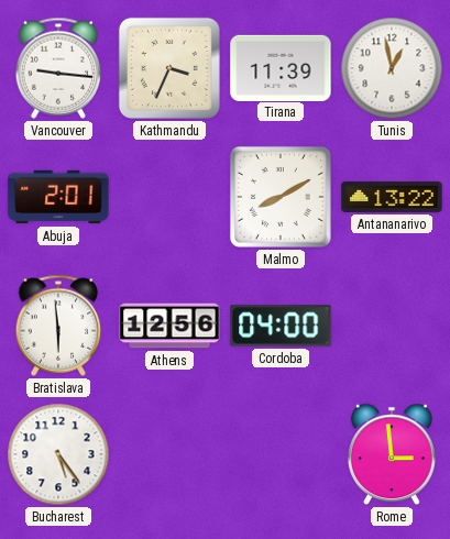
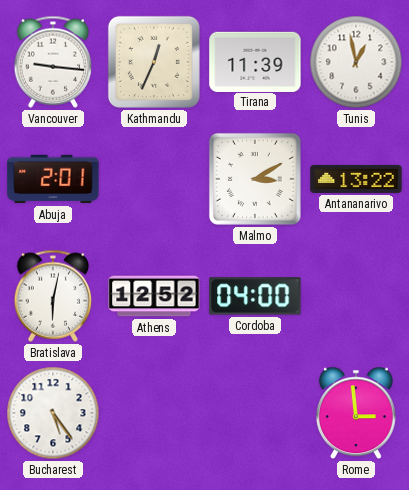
Kathmandu: 3:34 -> 12:34 (154, 62)
Malmo: 8:10 -> 3:10 (255, 179)
Bratislava: 5:59 -> 6:02 (53, 296)
Athens: 12:56 -> 12:52 (154, 296)
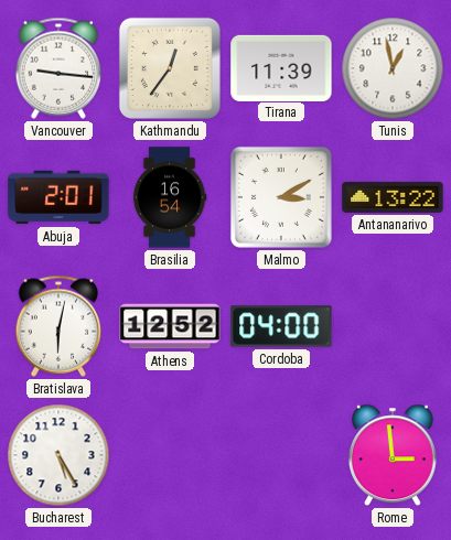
Kathmandu: 12:34 -> 12:36 (170, 68)
Brasilia: none -> 16:54 (170, 197)
Bucharest: 5:24 -> 5:25 (58, 455)
